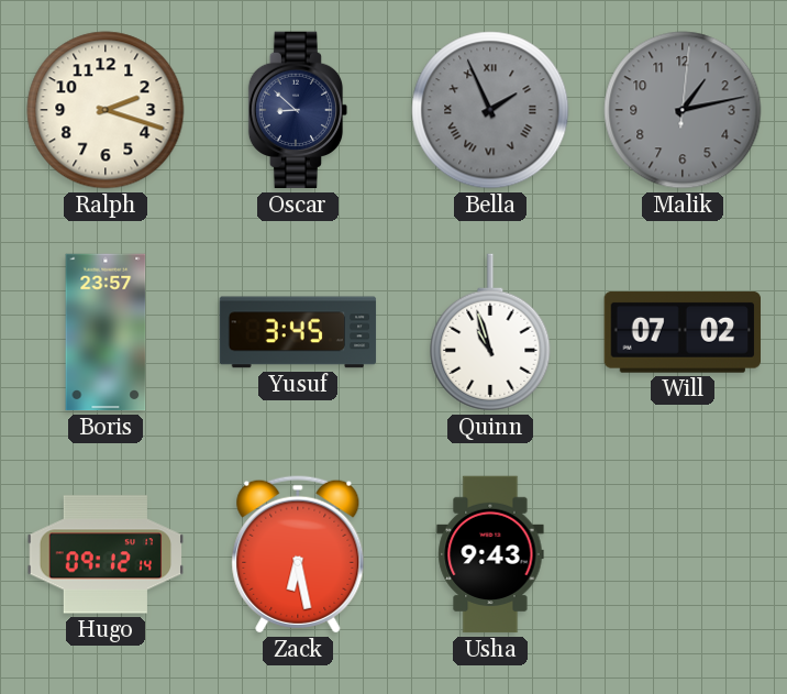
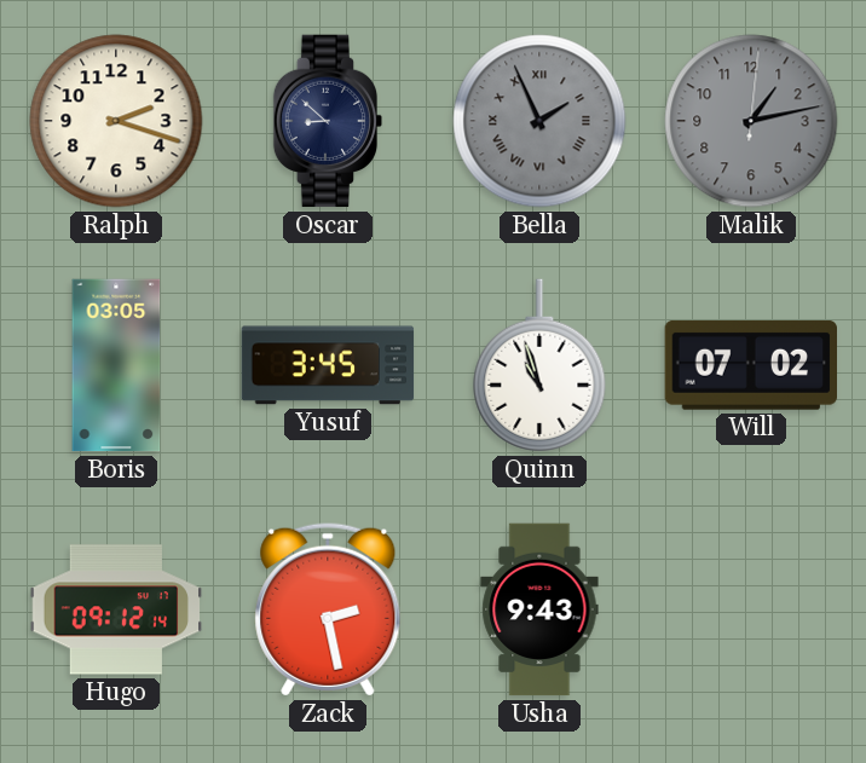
Boris: 23:57 -> 03:05 (116, 365)
Zack: 6:28 -> 2:28 (328, 609)
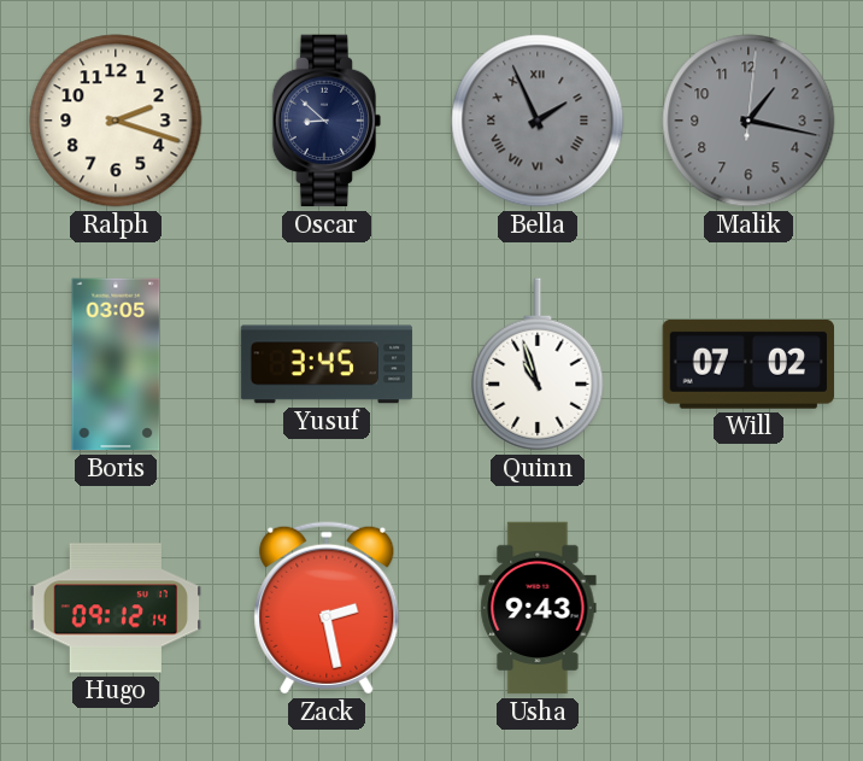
Malik: 1:13 -> 1:17 (748, 121)
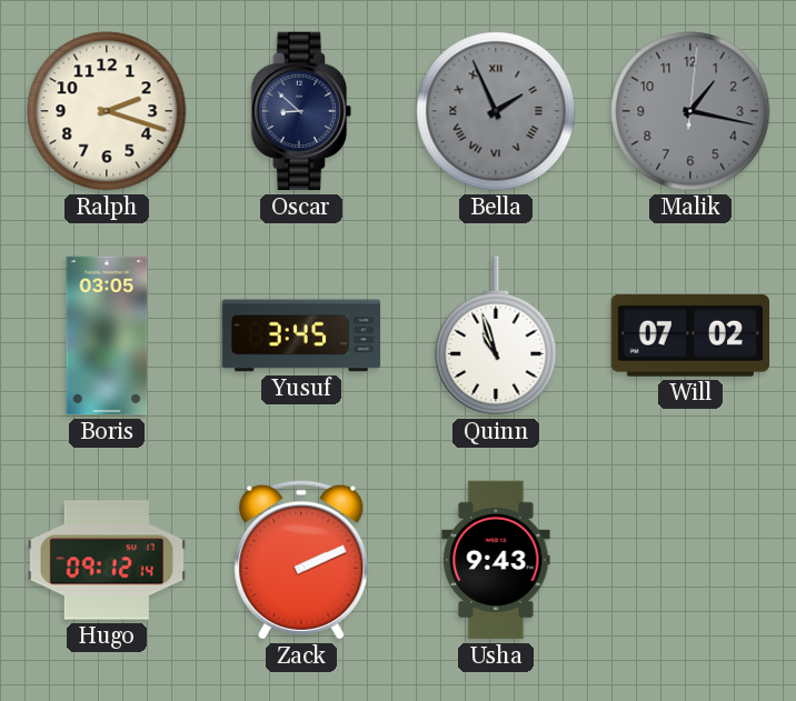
Zack: 2:28 -> 2:11 (301, 560)
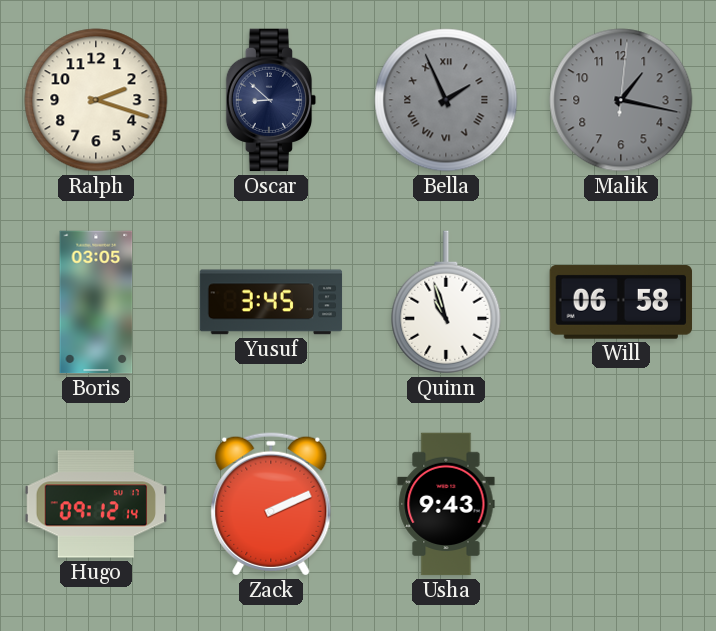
Will: 07:02 -> 06:58 (620, 303)
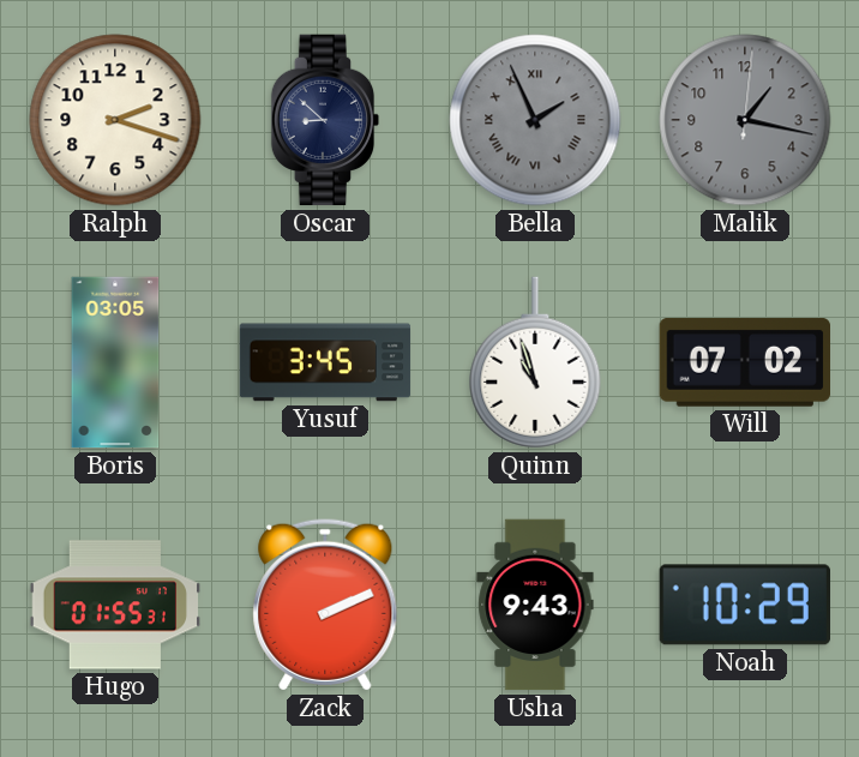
Will: 06:58 -> 07:02 (744, 364)
Hugo: 09:12 -> 01:55 (115, 605)
Noah: none -> 10:29 (744, 605)
